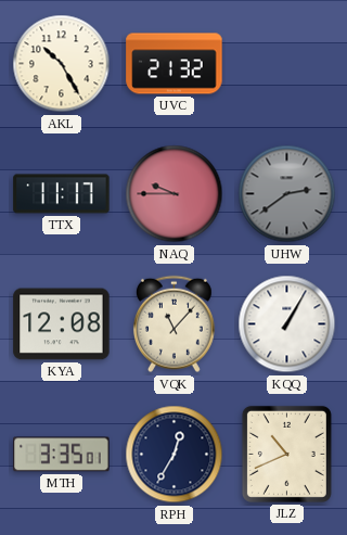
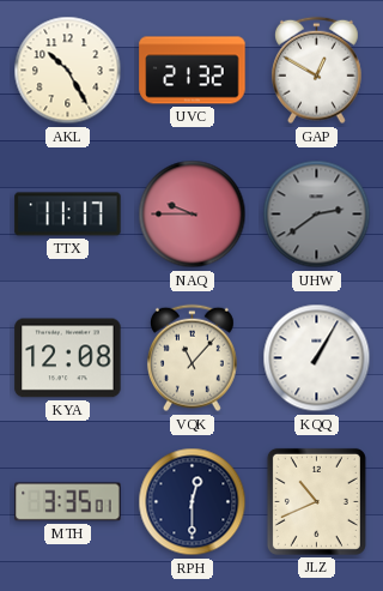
GAP: none -> 12:50 (316, 71)
RPH: 12:35 -> 12:30 (193, 502)
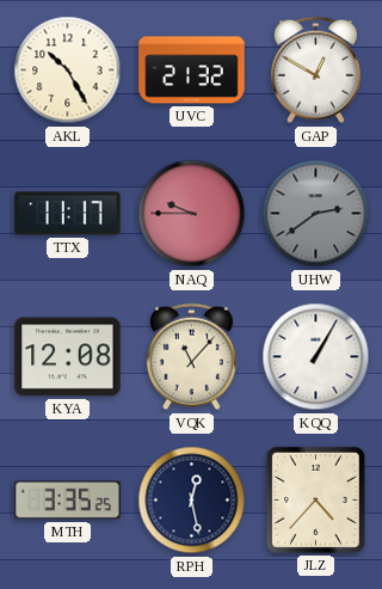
MTH: 3:35:01 -> 3:35:25 (68, 501)
RPH: 12:30 -> 12:28 (192, 501)
JLZ: 10:41 -> 4:37 (315, 499)
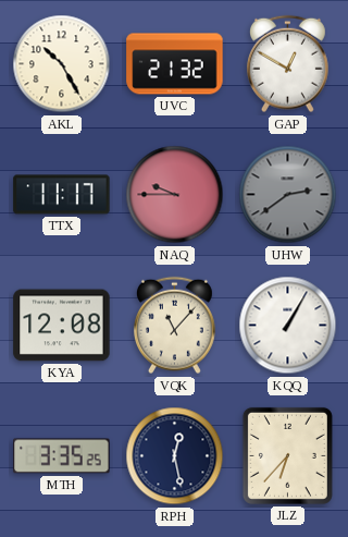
JLZ: 4:37 -> 6:37 (287, 455)
